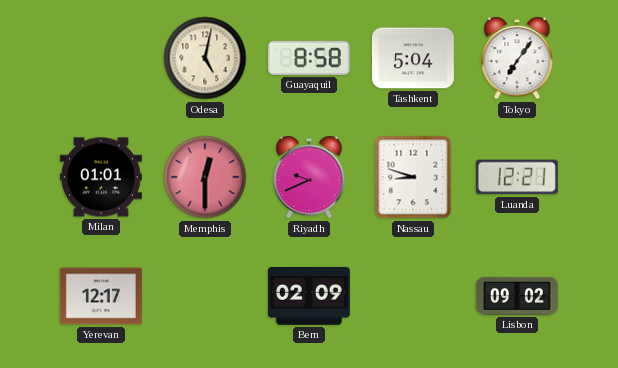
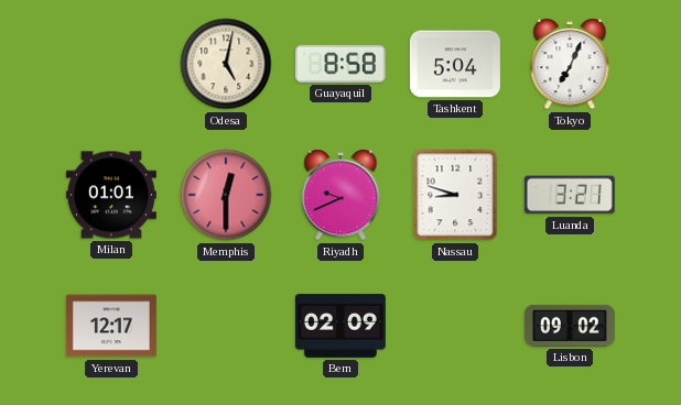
Tokyo: 7:06 -> 7:04 (570, 64)
Luanda: 12:21 -> 3:21 (570, 195)
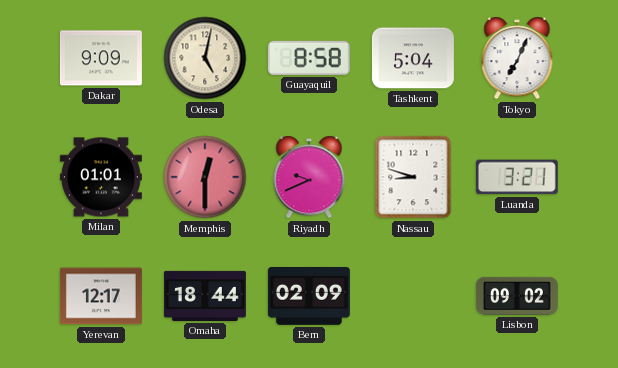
Dakar: none -> 9:09 (101, 58)
Omaha: none -> 18:44 (205, 296)
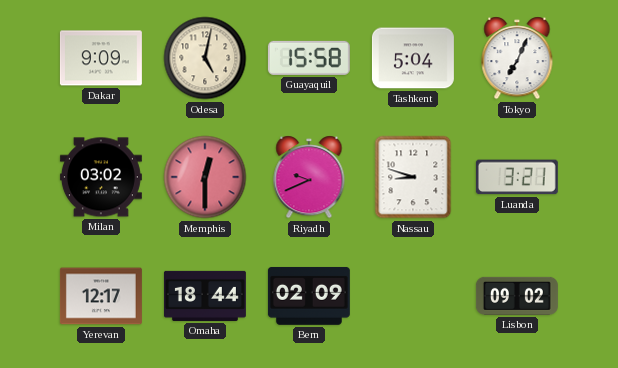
Guayaquil: 8:58 -> 15:58 (309, 58)
Milan: 01:01 -> 03:02 (101, 177)
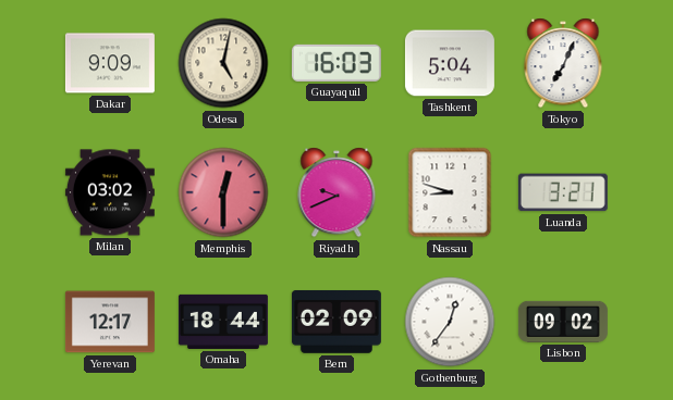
Guayaquil: 15:58 -> 16:03 (337, 63)
Gothenburg: none -> 12:36 (450, 322)
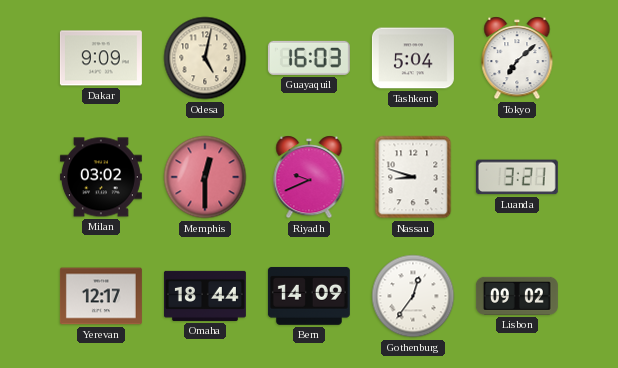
Tokyo: 7:04 -> 7:08 (517, 58)
Bern: 02:09 -> 14:09 (309, 296)
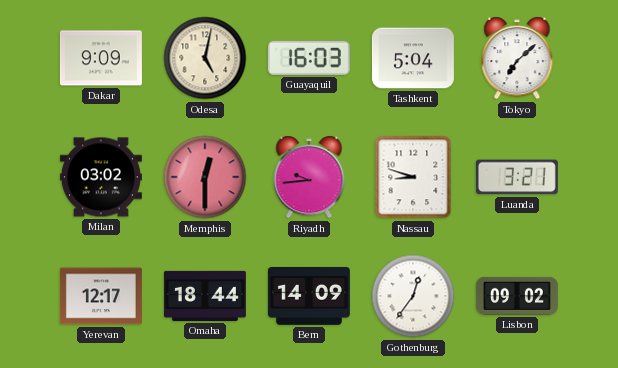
Riyadh: 9:41 -> 9:44 (309, 177)
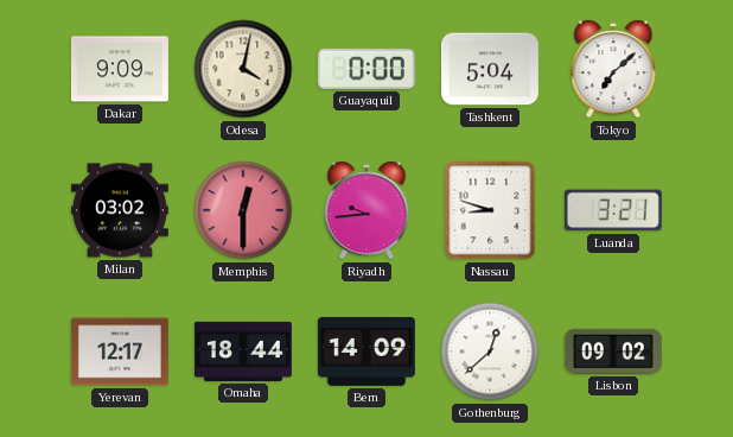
Odesa: 5:02 -> 4:02 (243, 69)
Guayaquil: 16:03 -> 0:00 (366, 69)
Gothenburg: 12:36 -> 12:38 (490, 351)
